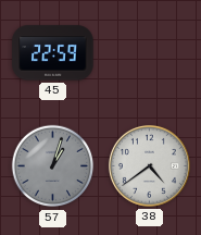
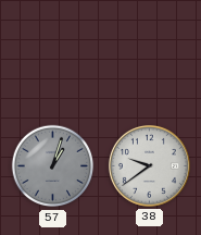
45: 22:59 -> none (53, 53)
38: 4:39 -> 9:39 (149, 165)
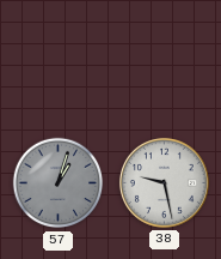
38: 9:39 -> 9:28 (164, 182)
